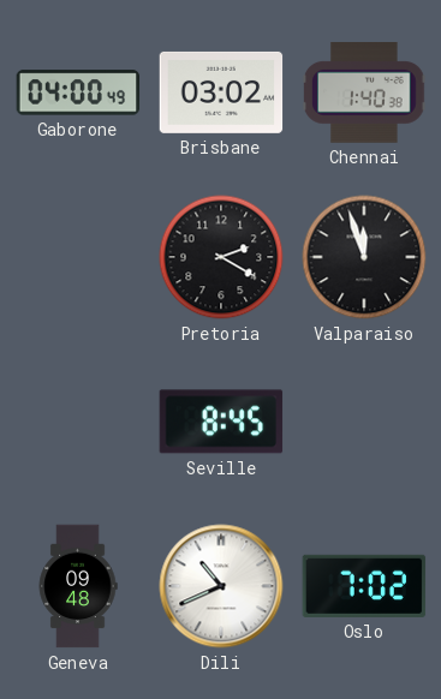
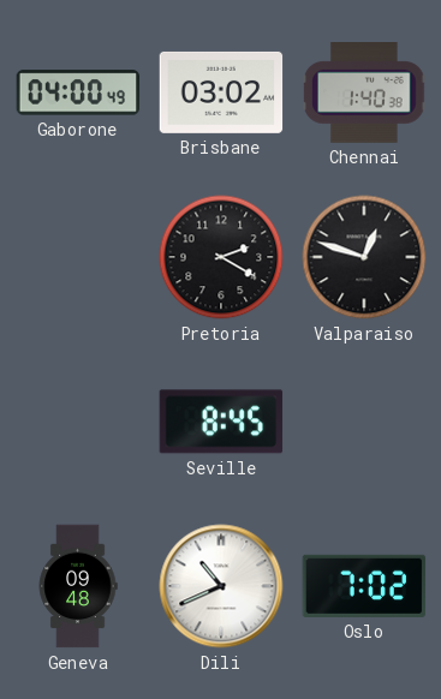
Valparaiso: 11:57 -> 12:48 (364, 257)
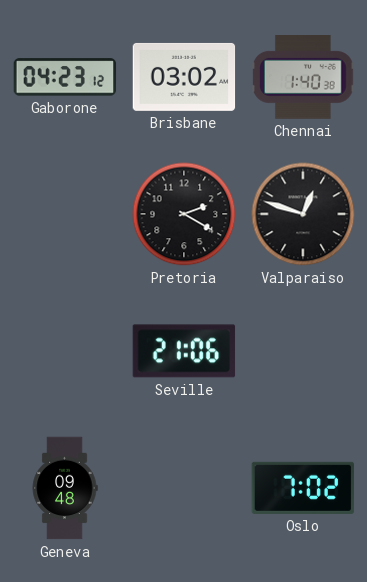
Gaborone: 04:00 -> 04:23 (65, 77)
Seville: 8:45 -> 21:06 (184, 351)
Dili: 10:41 -> none (221, 586)
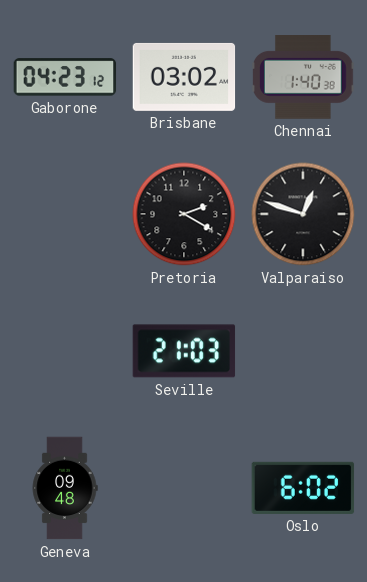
Seville: 21:06 -> 21:03 (184, 351)
Oslo: 7:02 -> 6:02 (303, 488)
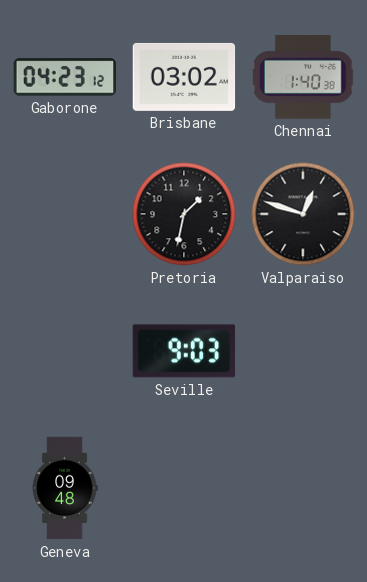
Pretoria: 2:20 -> 1:32 (184, 214)
Seville: 21:03 -> 9:03 (184, 351)
Oslo: 6:02 -> none (303, 488)
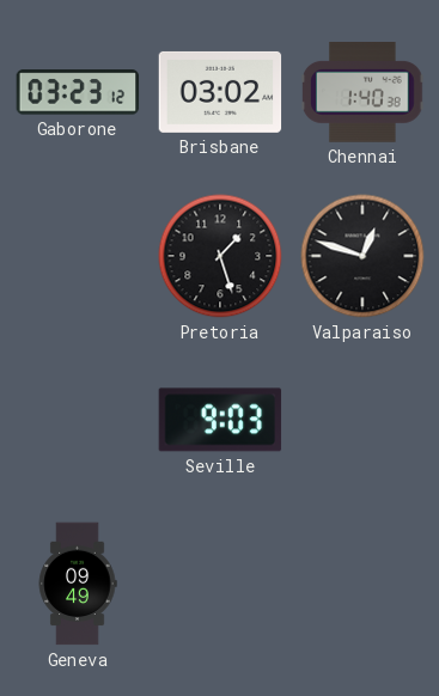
Gaborone: 04:23 -> 03:23 (78, 92)
Pretoria: 1:32 -> 1:27 (220, 256)
Geneva: 09:48 -> 09:49 (78, 584)
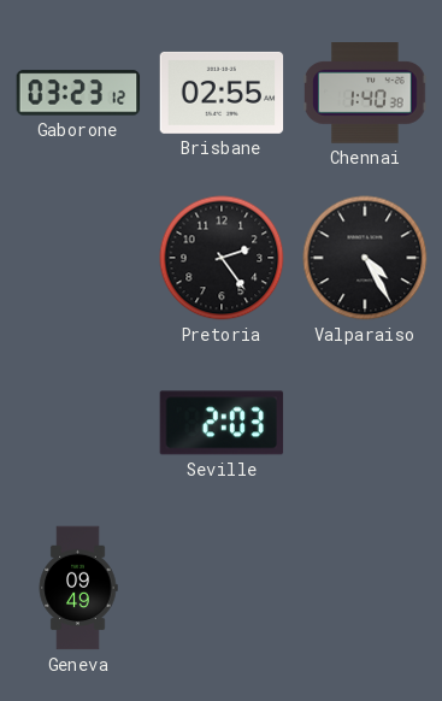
Brisbane: 03:02 -> 02:55 (222, 93)
Pretoria: 1:27 -> 2:24 (222, 258)
Valparaiso: 12:48 -> 4:25 (365, 258)
Seville: 9:03 -> 2:03 (222, 423)
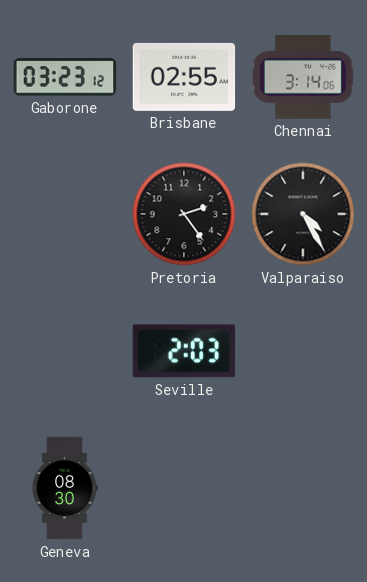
Chennai: 1:40 -> 3:14 (303, 77)
Geneva: 09:49 -> 08:30 (65, 488)
